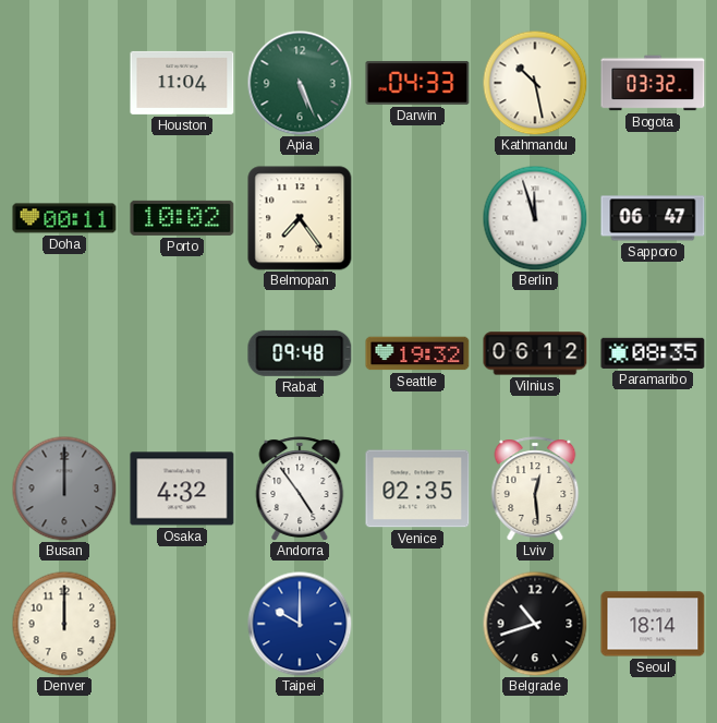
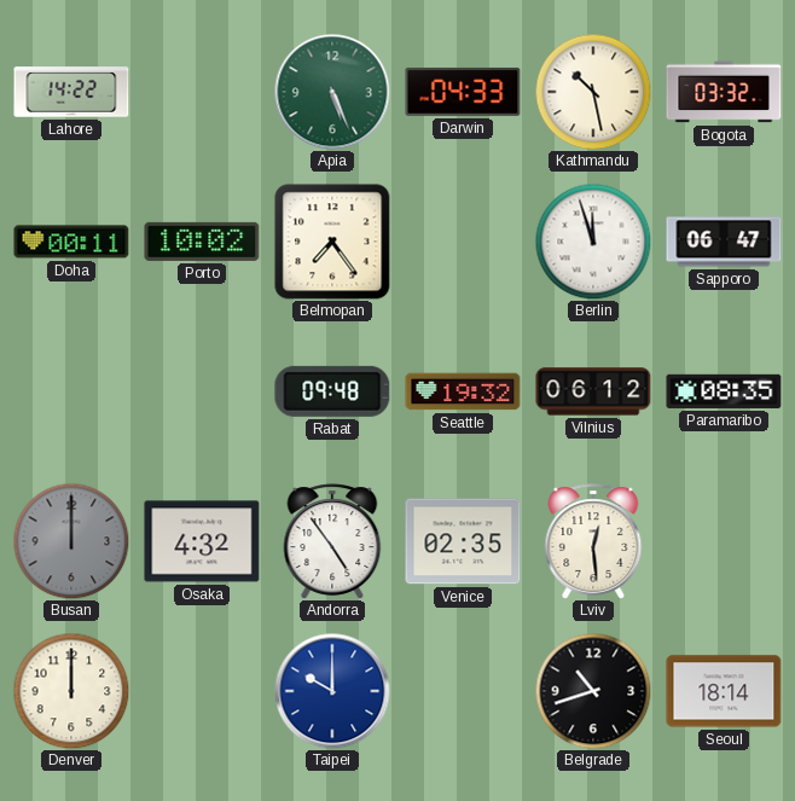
Lahore: none -> 14:22 (71, 92)
Houston: 11:04 -> none (182, 83)
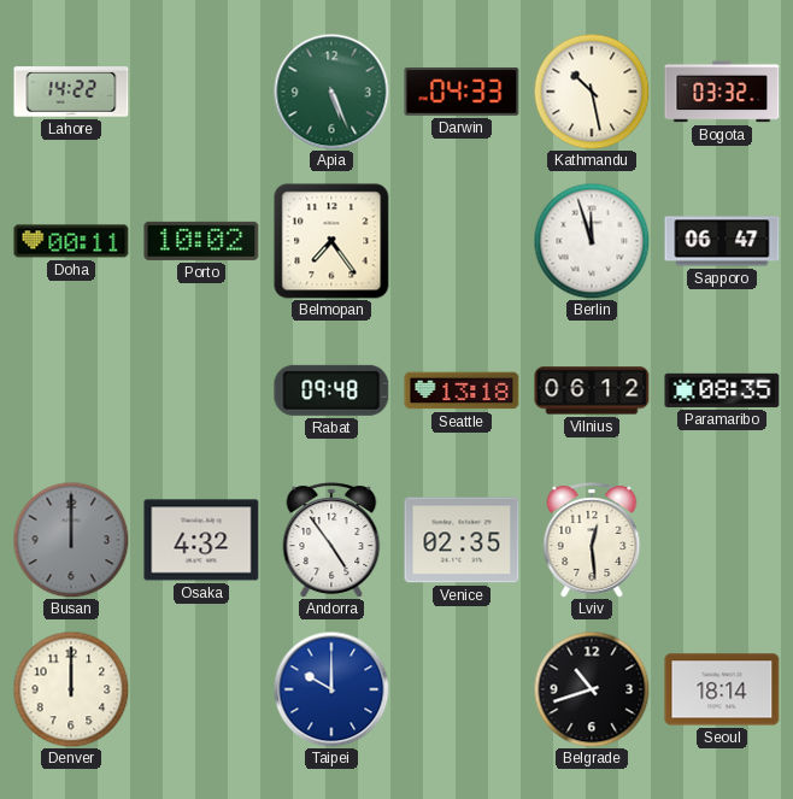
Seattle: 19:32 -> 13:18 (462, 390)
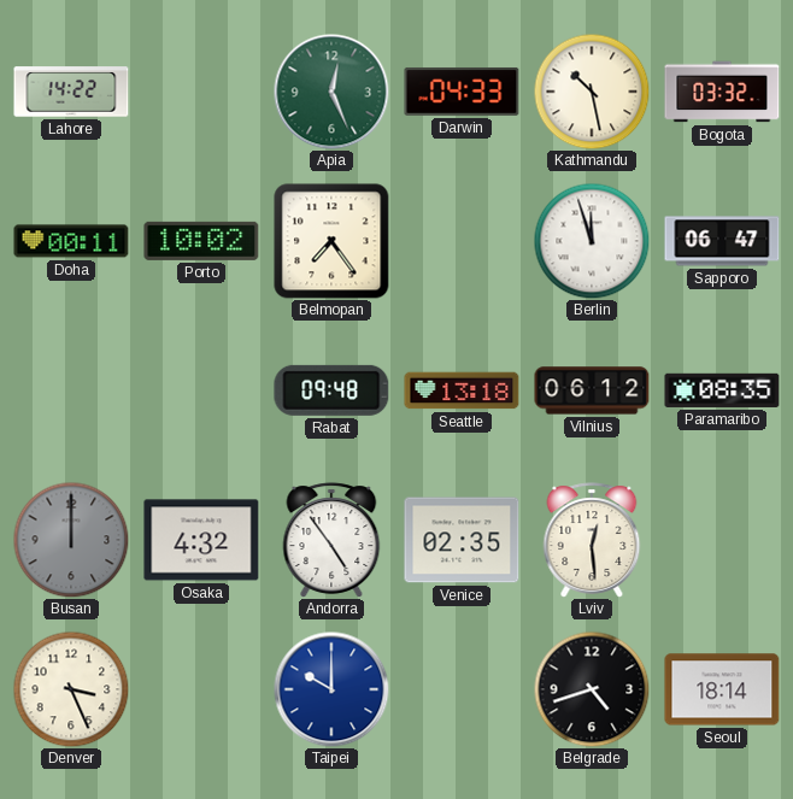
Apia: 5:26 -> 12:26 (331, 92)
Denver: 12:00 -> 3:26 (71, 689)
Belgrade: 10:42 -> 4:42 (592, 689)
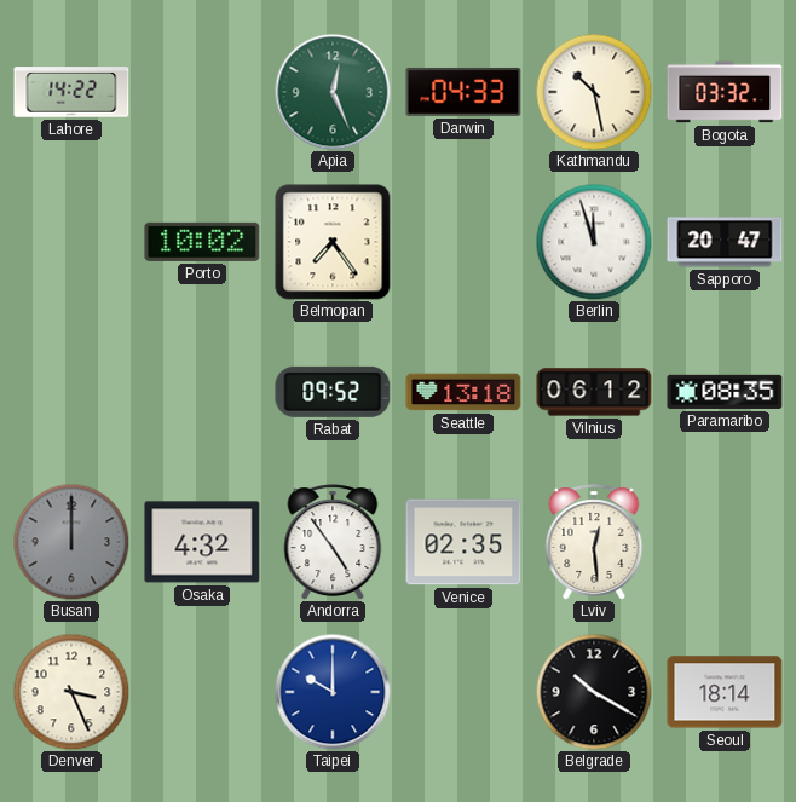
Doha: 00:11 -> none (71, 241)
Sapporo: 06:47 -> 20:47 (725, 242)
Rabat: 09:48 -> 09:52 (333, 392)
Belgrade: 4:42 -> 10:20 (594, 692)
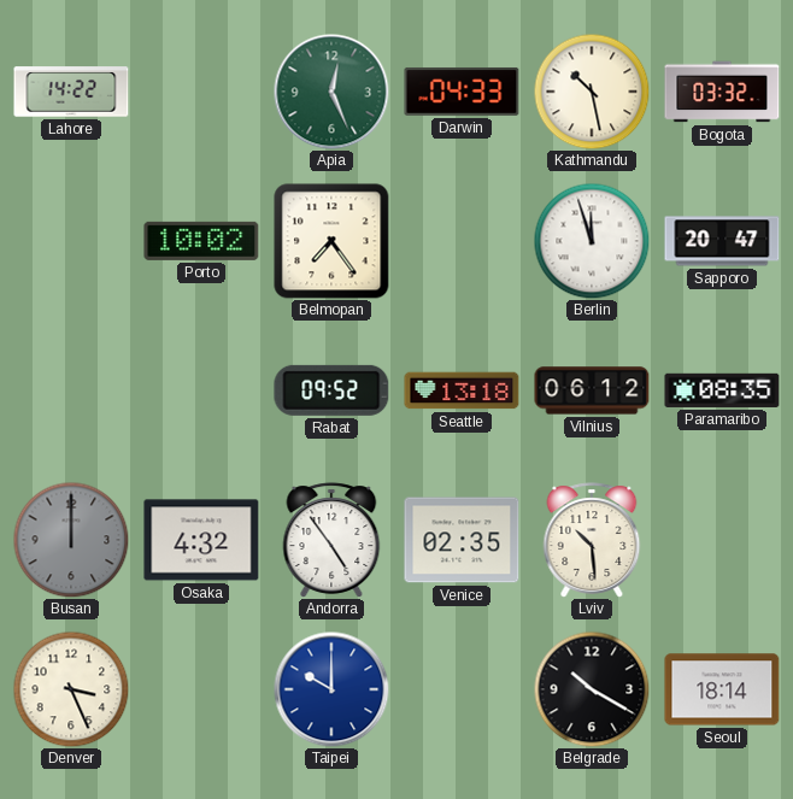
Lviv: 12:29 -> 10:29 (592, 540)
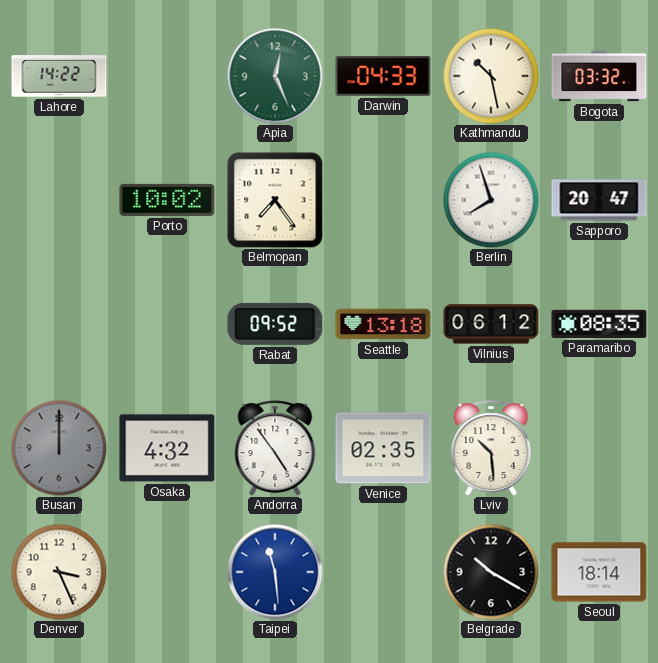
Berlin: 11:57 -> 7:57 (491, 200)
Taipei: 10:00 -> 11:29 (275, 572)
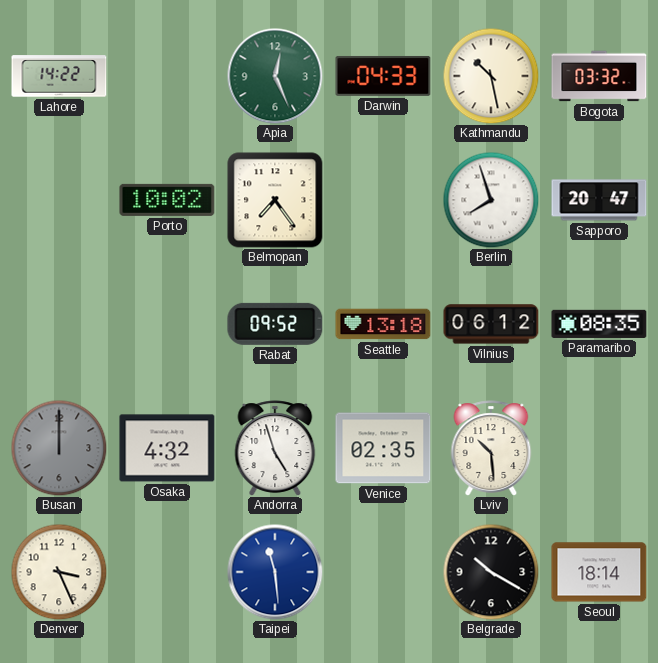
Andorra: 4:54 -> 4:57 (275, 448)
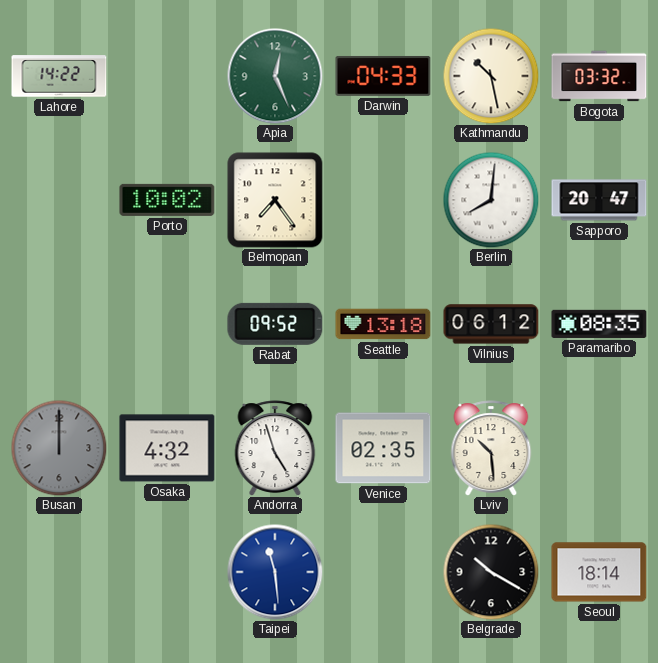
Berlin: 7:57 -> 8:01 (491, 200)
Denver: 3:26 -> none (59, 572)
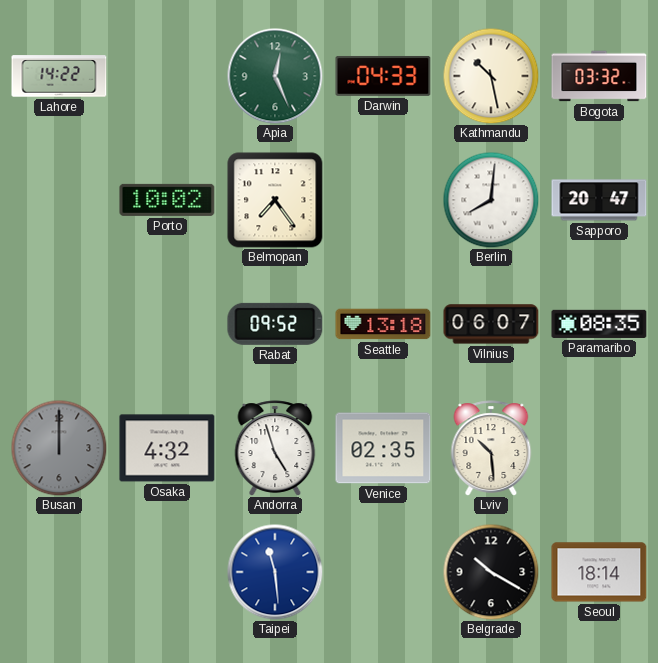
Vilnius: 06:12 -> 06:07 (491, 324)
